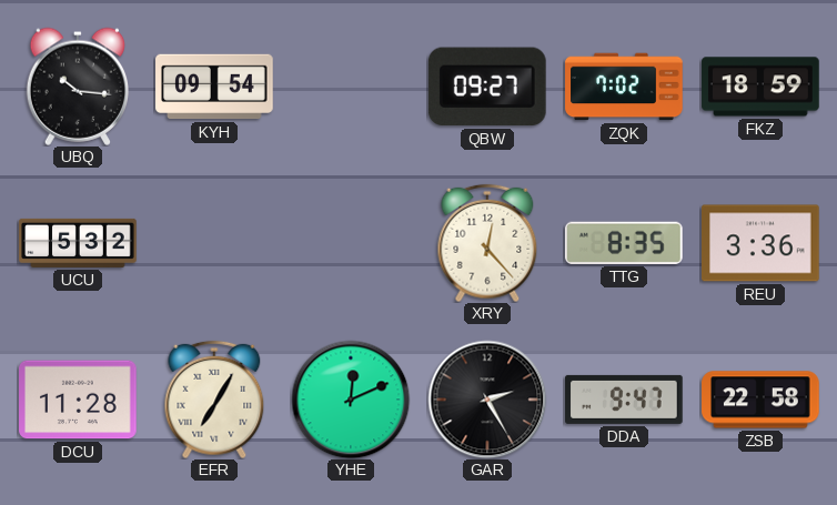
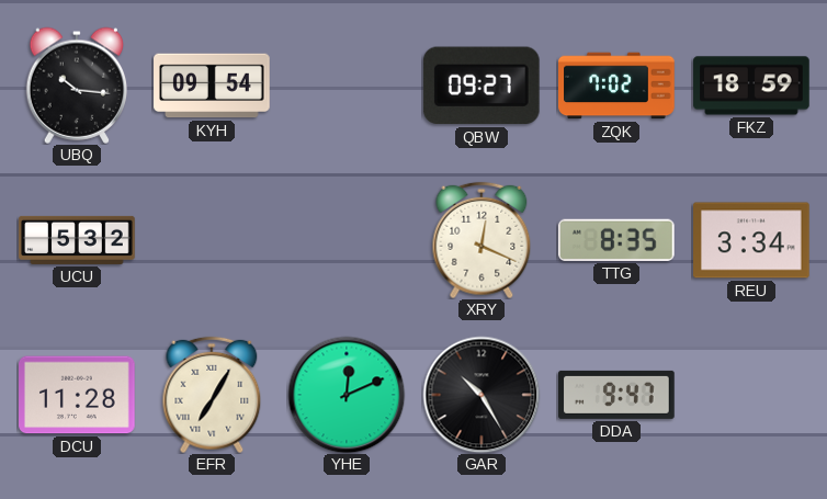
XRY: 12:23 -> 12:19 (482, 240)
REU: 3:36 -> 3:34 (752, 240)
GAR: 2:25 -> 10:25 (482, 395)
ZSB: 22:58 -> none (760, 400)
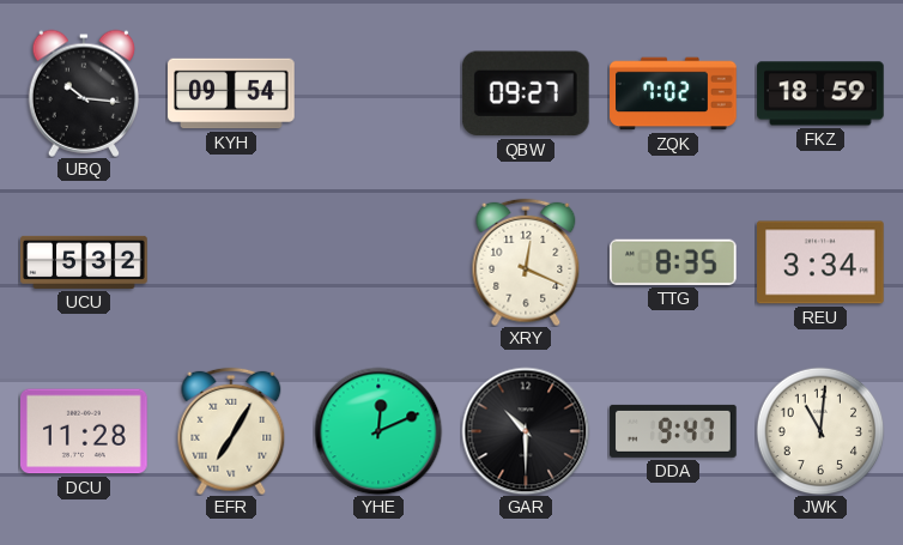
GAR: 10:25 -> 10:30 (526, 431)
JWK: none -> 11:01 (820, 431)
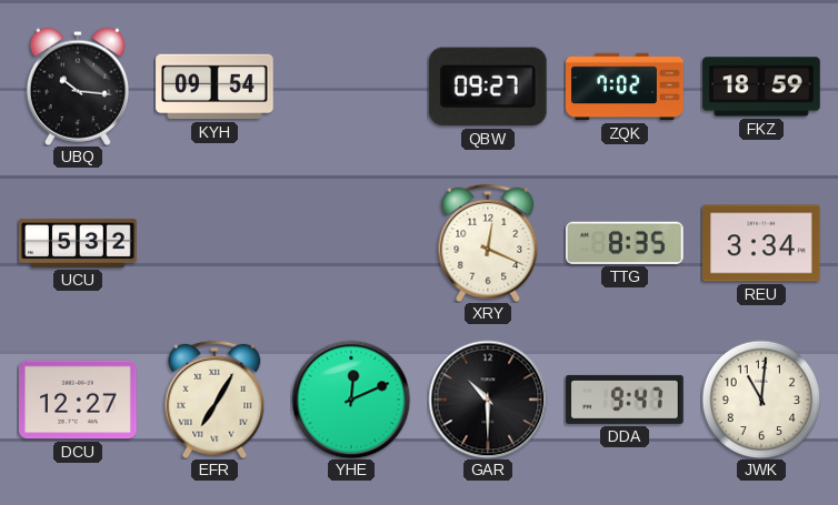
DCU: 11:28 -> 12:27 (79, 400)
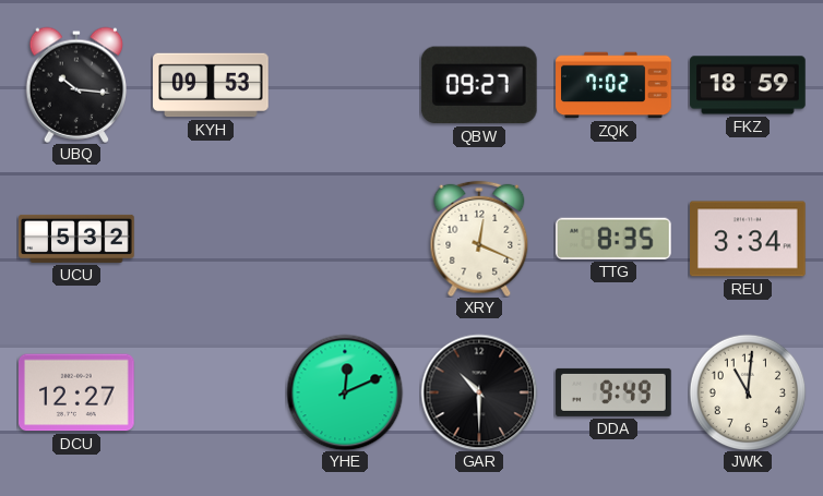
KYH: 09:54 -> 09:53 (211, 85)
EFR: 7:05 -> none (215, 400)
DDA: 9:47 -> 9:49 (613, 392)
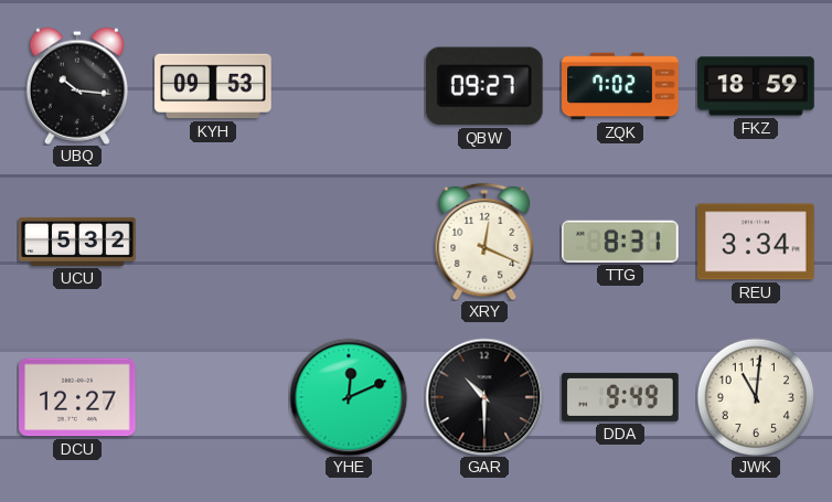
TTG: 8:35 -> 8:31 (620, 242)
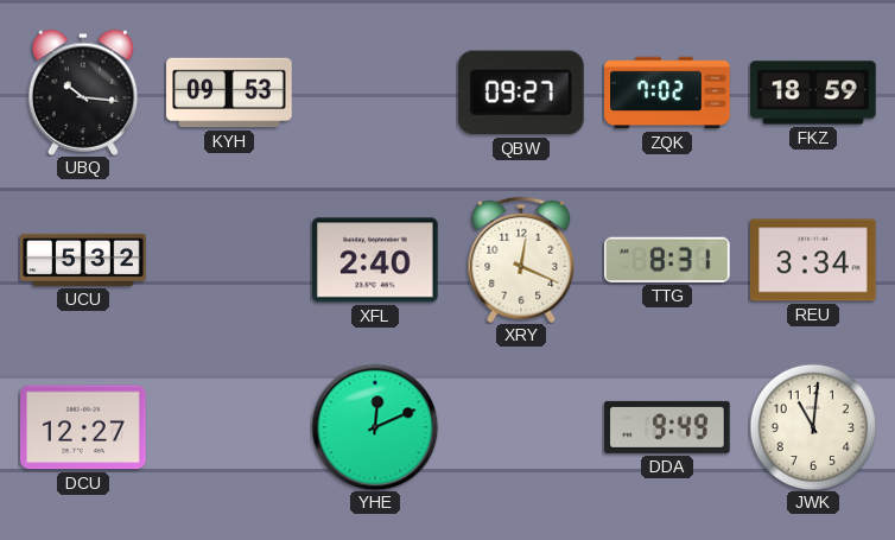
XFL: none -> 2:40 (376, 260)
GAR: 10:30 -> none (484, 397)
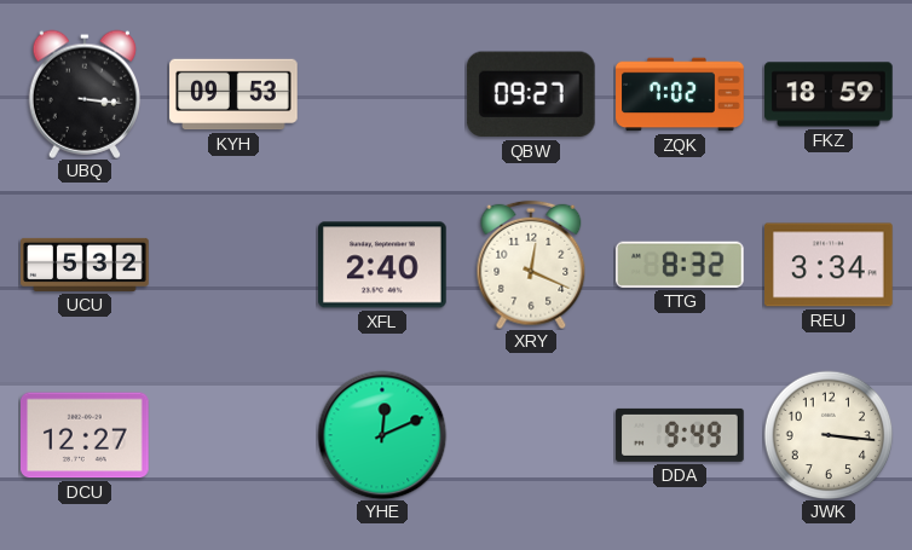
UBQ: 10:16 -> 3:16 (85, 94)
TTG: 8:31 -> 8:32 (680, 265)
JWK: 11:01 -> 3:16 (829, 435)
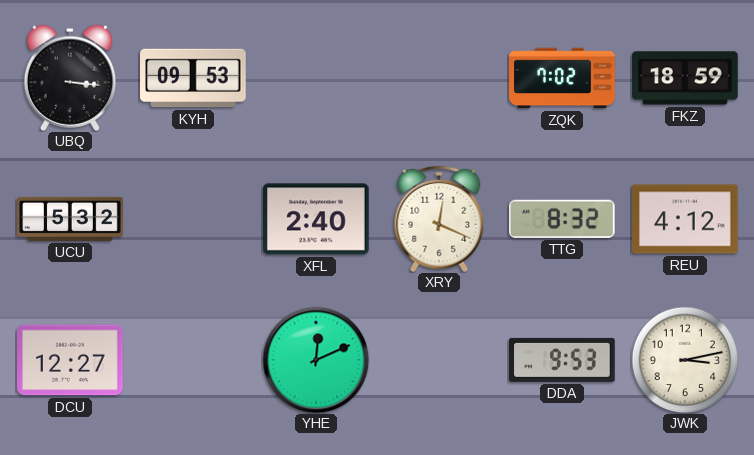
QBW: 09:27 -> none (531, 94)
REU: 3:34 -> 4:12 (686, 219)
DDA: 9:49 -> 9:53 (562, 360)
JWK: 3:16 -> 3:13 (685, 360)
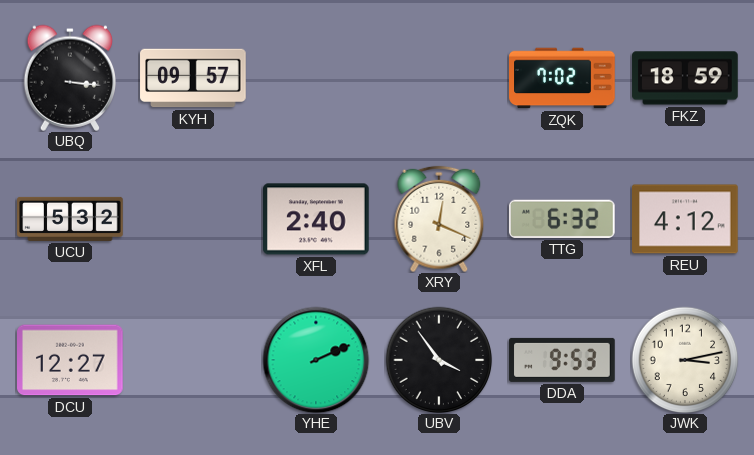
KYH: 09:53 -> 09:57 (193, 78)
TTG: 8:32 -> 6:32 (562, 219)
YHE: 12:11 -> 2:11 (316, 360)
UBV: none -> 3:54 (439, 360)
